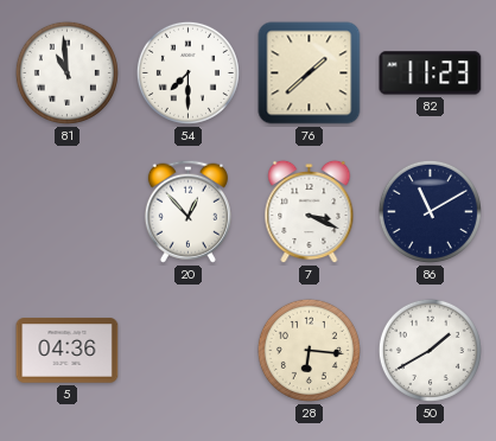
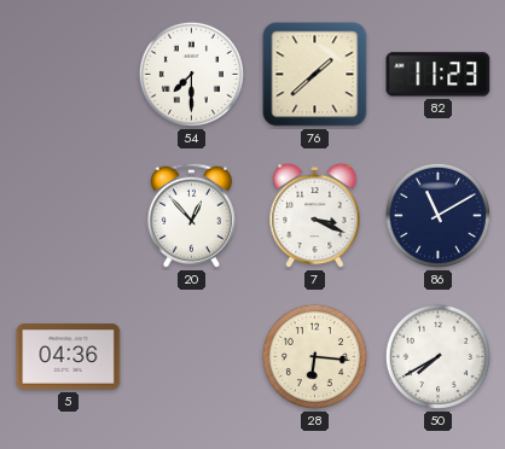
81: 10:59 -> none (66, 72)
50: 1:40 -> 7:40 (437, 356)
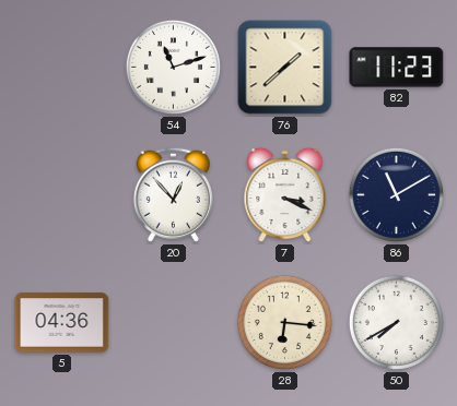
54: 7:30 -> 11:12 (173, 67)
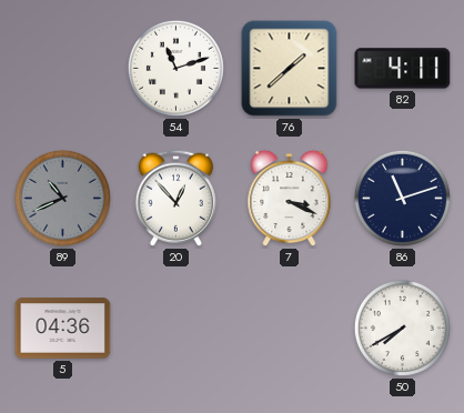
82: 11:23 -> 4:11 (403, 69)
89: none -> 10:41 (62, 198)
86: 11:10 -> 11:12 (402, 198)
28: 6:16 -> none (284, 322)
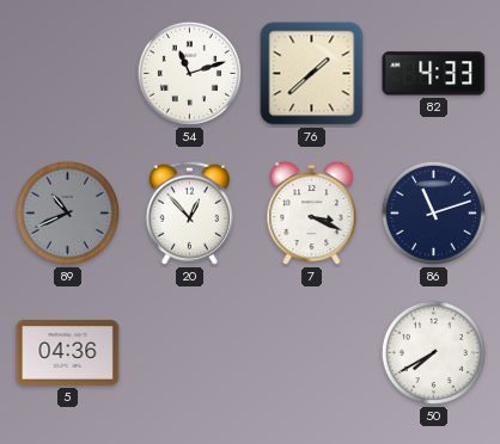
82: 4:11 -> 4:33 (434, 74)
